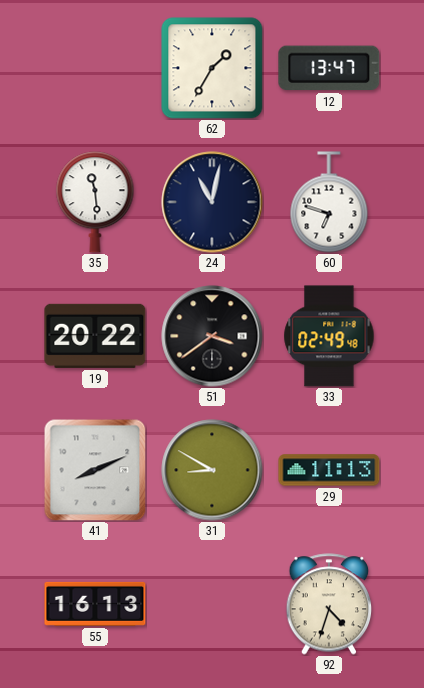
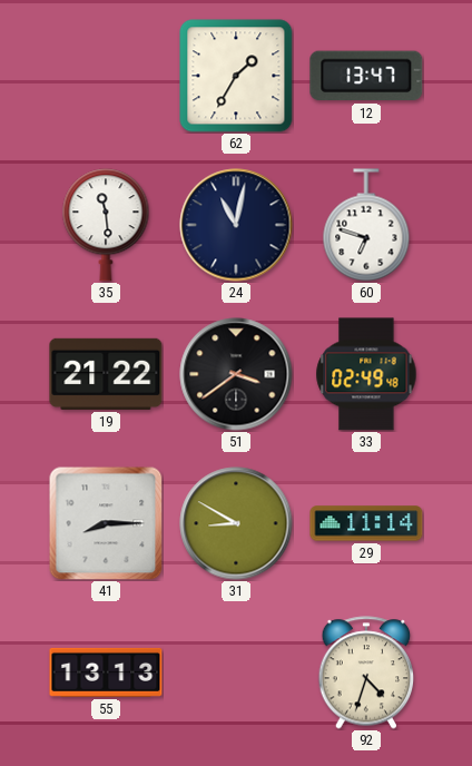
19: 20:22 -> 21:22 (106, 374)
41: 8:11 -> 8:15 (106, 523)
29: 11:13 -> 11:14 (366, 523)
55: 16:13 -> 13:13 (106, 672)
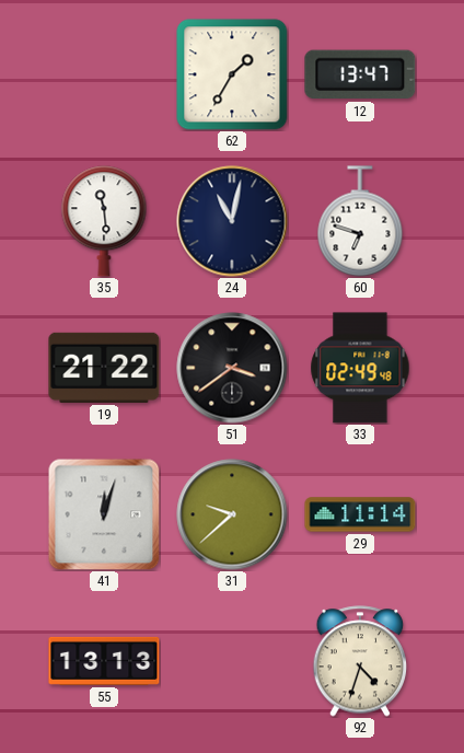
41: 8:15 -> 12:03 (104, 514)
31: 8:50 -> 9:38 (232, 514)
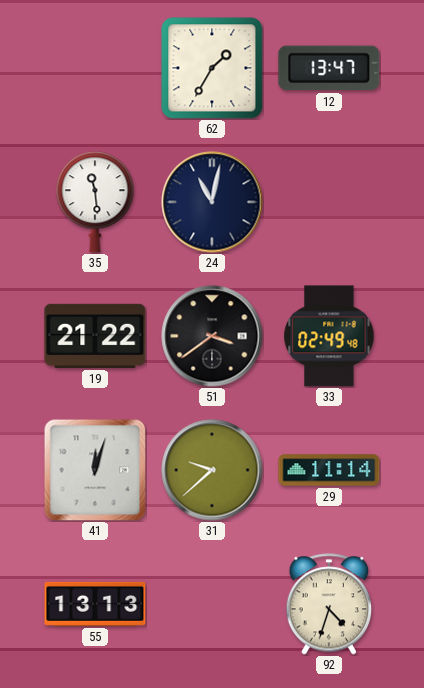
60: 6:48 -> none (360, 221)
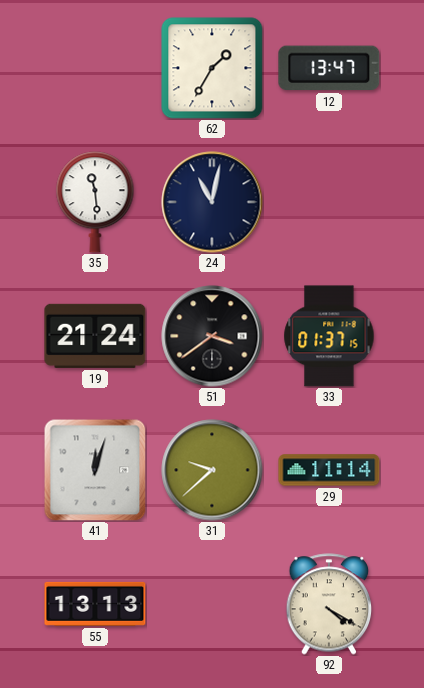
19: 21:22 -> 21:24 (95, 336)
33: 02:49 -> 01:37 (329, 336)
92: 4:33 -> 4:20 (329, 604)
